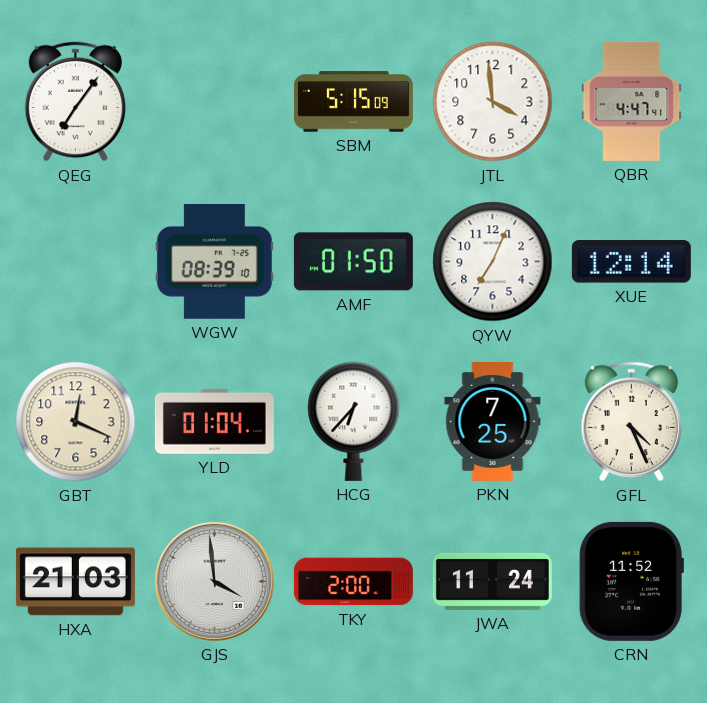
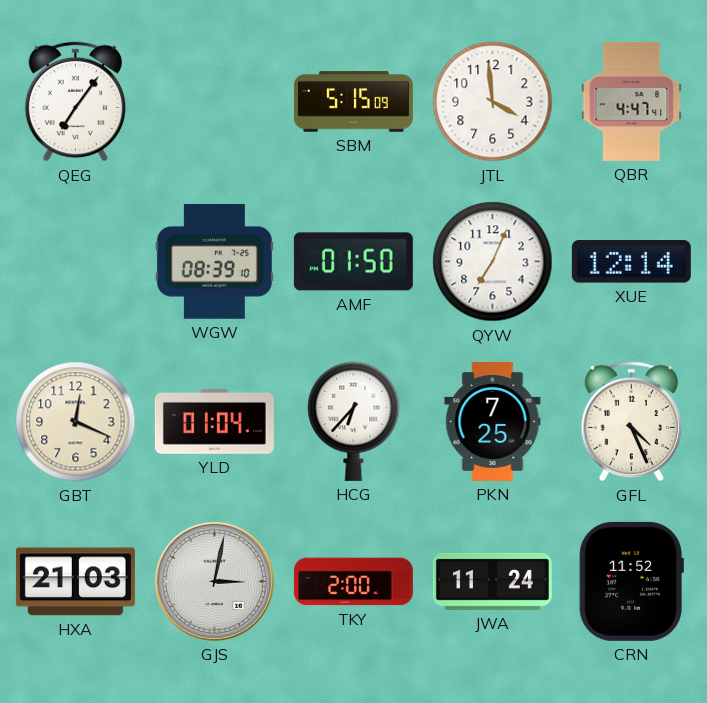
GJS: 3:59 -> 3:02 (214, 581)
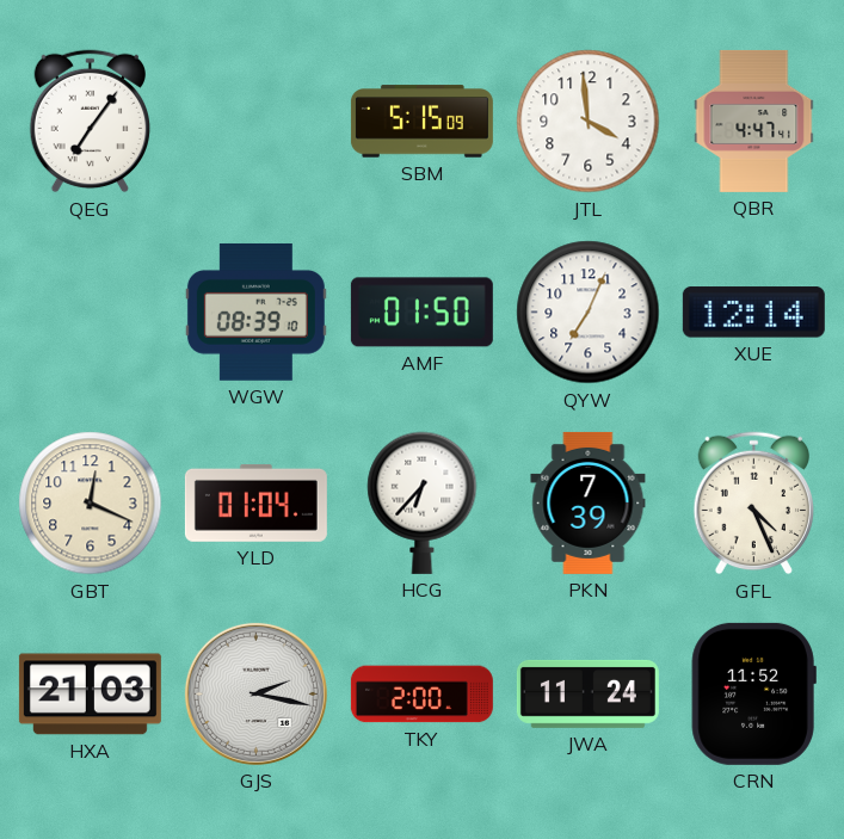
PKN: 7:25 -> 7:39 (589, 502)
GJS: 3:02 -> 2:17 (255, 693)
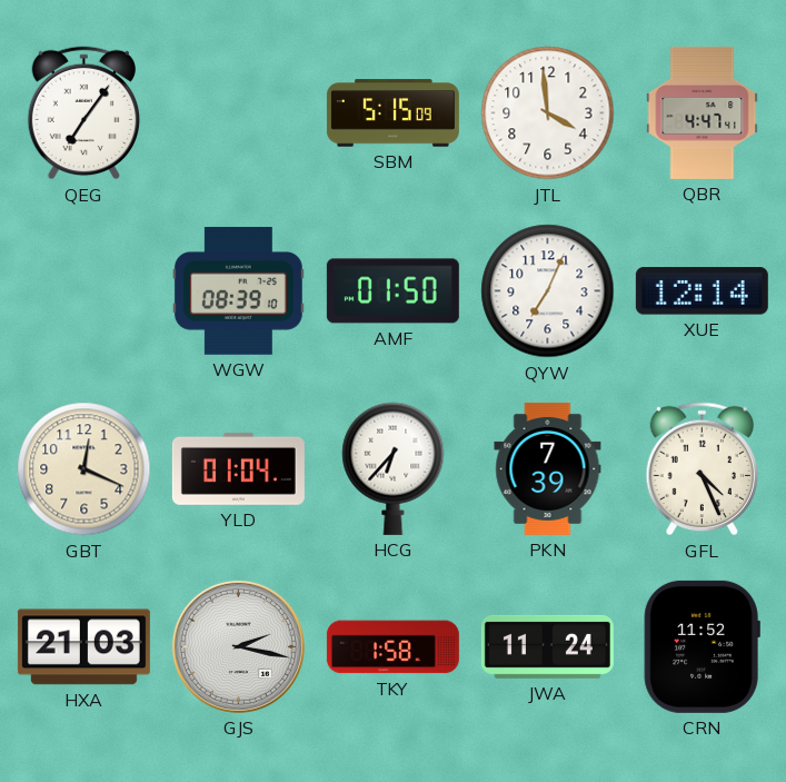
TKY: 2:00 -> 1:58 (392, 647)
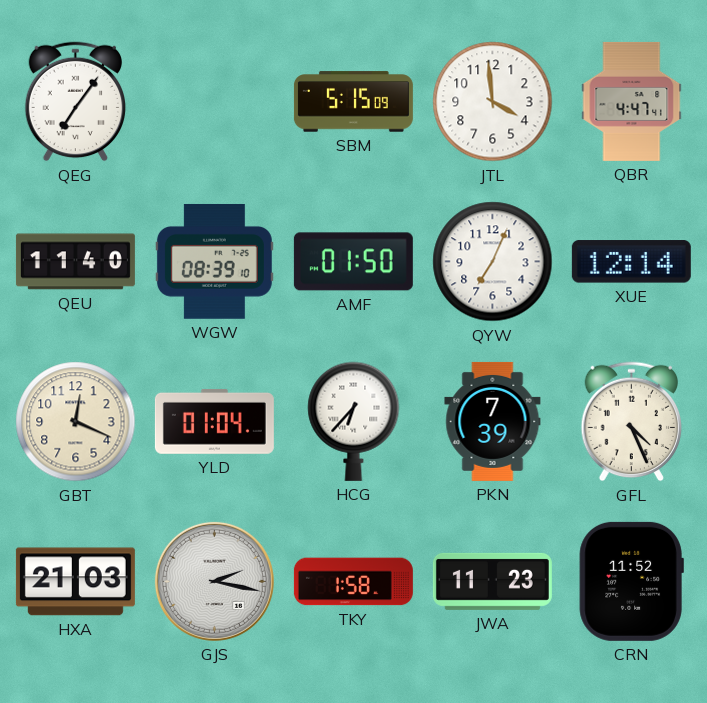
QEU: none -> 11:40 (75, 262)
JWA: 11:24 -> 11:23 (492, 581)
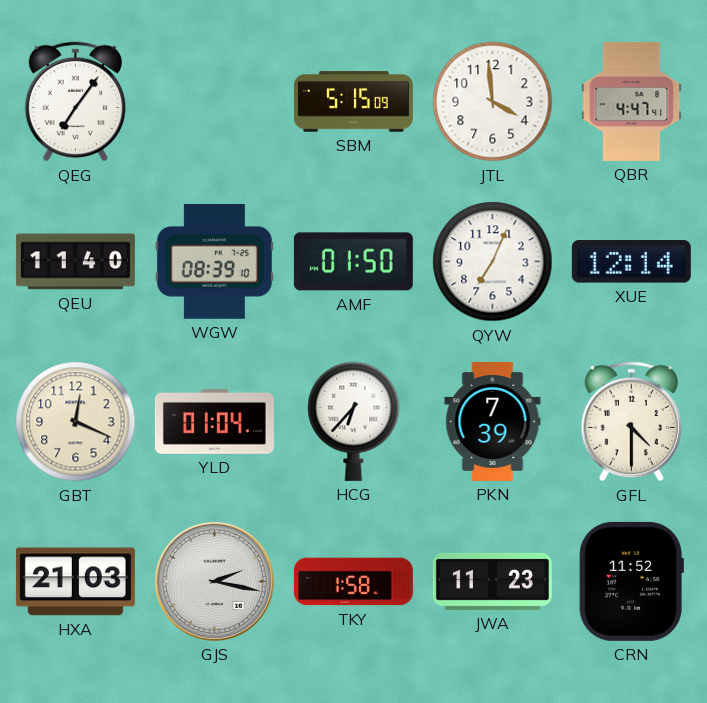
GFL: 4:26 -> 4:30 (632, 422)
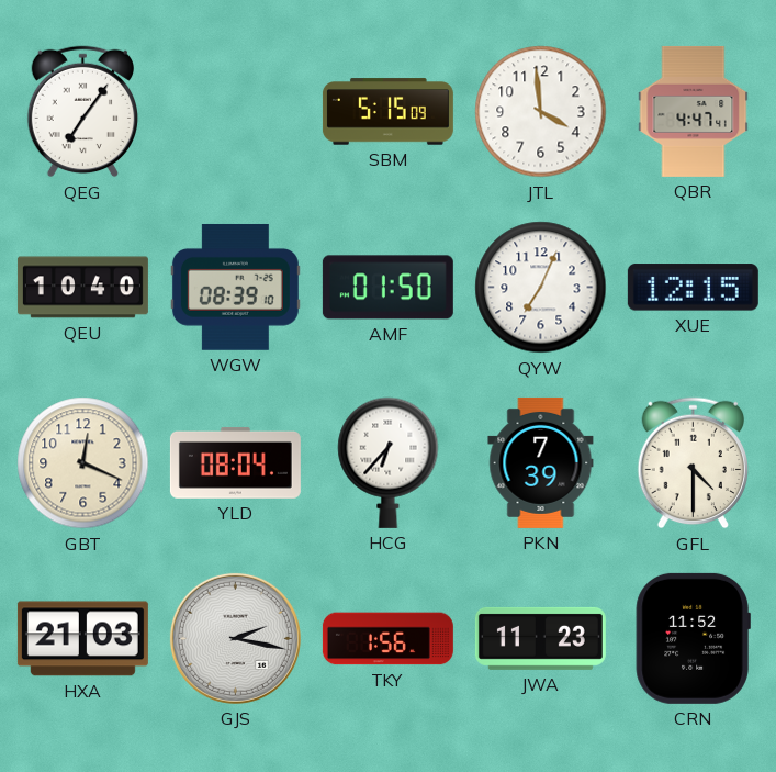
QEU: 11:40 -> 10:40 (82, 288)
XUE: 12:14 -> 12:15 (693, 288)
YLD: 01:04 -> 08:04 (235, 462)
TKY: 1:58 -> 1:56 (387, 639)
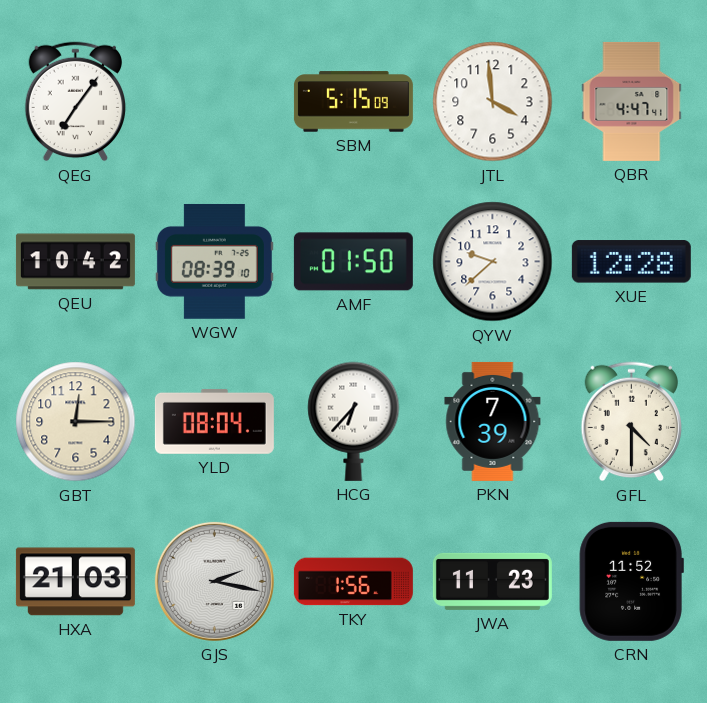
QEU: 10:40 -> 10:42 (75, 262)
QYW: 7:04 -> 9:38 (493, 262)
XUE: 12:15 -> 12:28 (631, 262)
GBT: 12:19 -> 12:15 (76, 422)
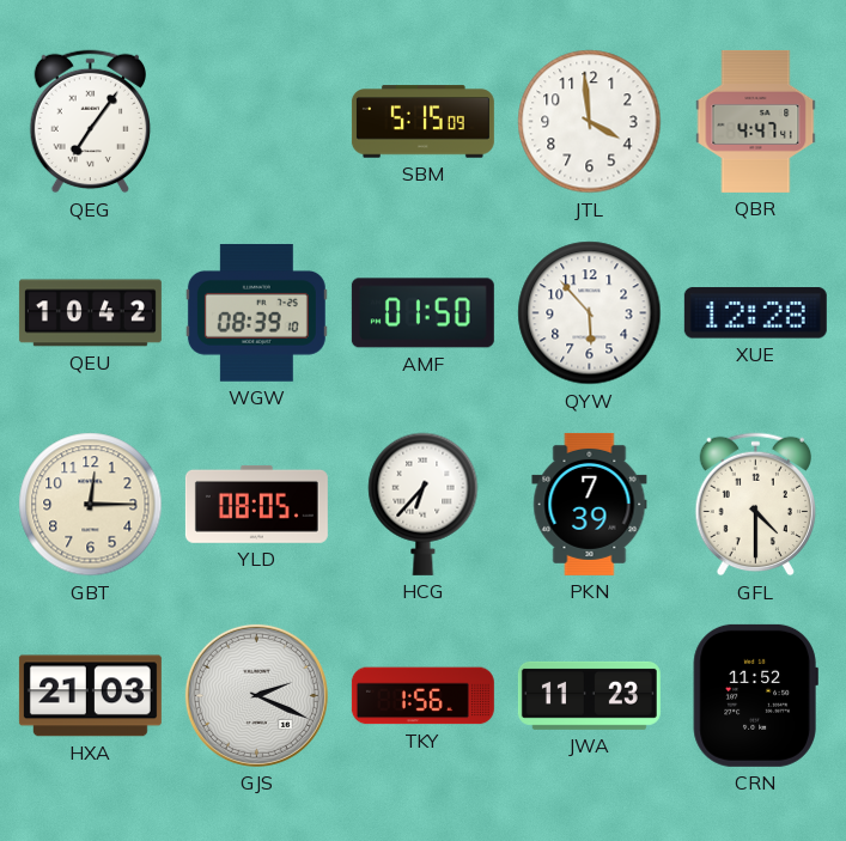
QYW: 9:38 -> 5:53 (590, 313)
YLD: 08:04 -> 08:05 (256, 504)
GJS: 2:17 -> 2:19 (256, 695)
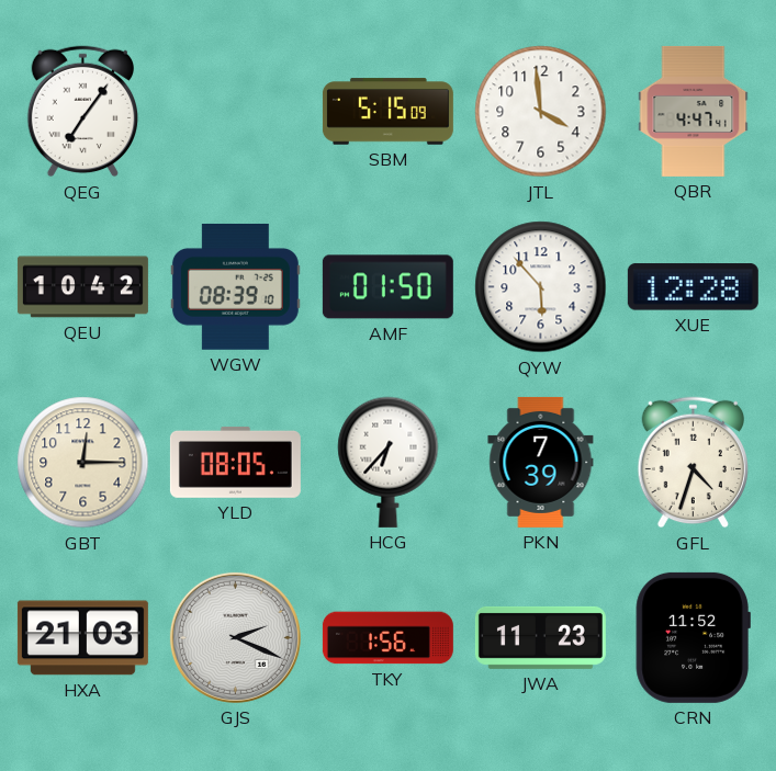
GFL: 4:30 -> 4:33 (694, 463)
